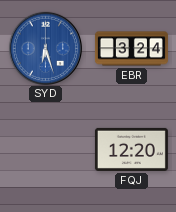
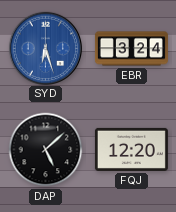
DAP: none -> 5:08 (46, 150)
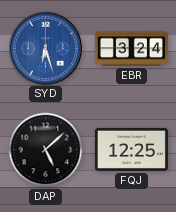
FQJ: 12:20 -> 12:25 (131, 149)
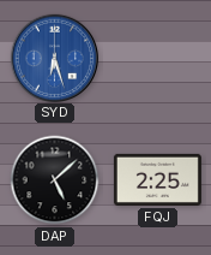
EBR: 3:24 -> none (131, 49)
FQJ: 12:25 -> 2:25 (157, 179)
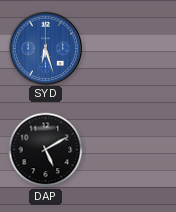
DAP: 5:08 -> 5:10 (46, 150)
FQJ: 2:25 -> none (157, 179)
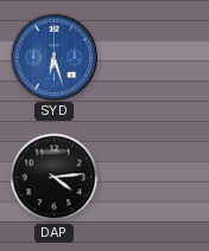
DAP: 5:10 -> 4:14 (55, 178)
